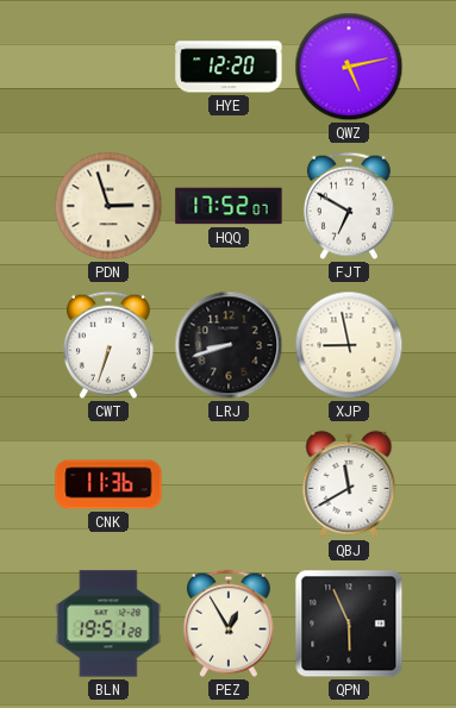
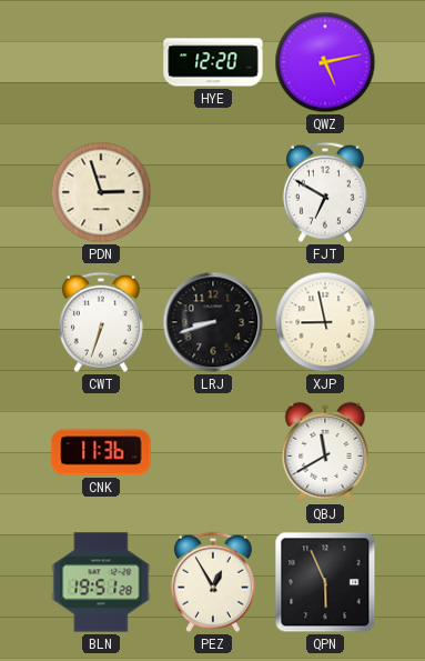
HQQ: 17:52 -> none (229, 206)
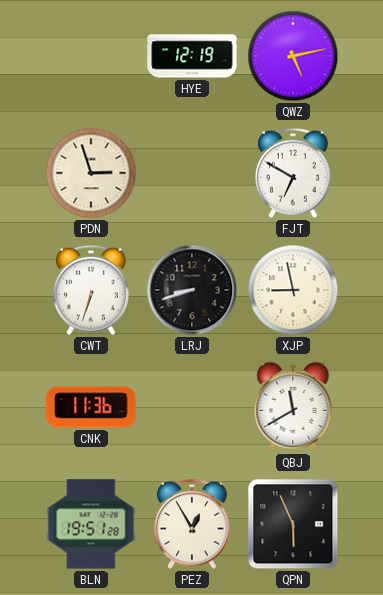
HYE: 12:20 -> 12:19 (192, 56)
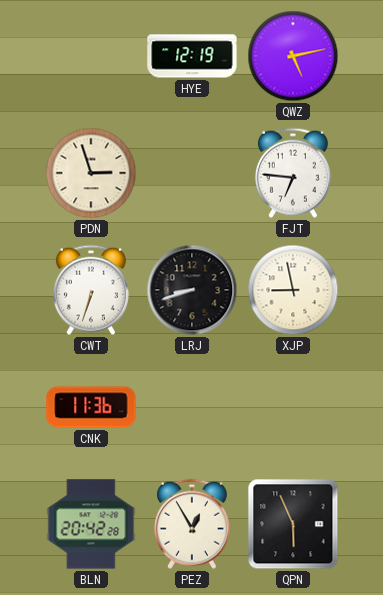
FJT: 6:50 -> 6:46 (293, 173)
QBJ: 11:40 -> none (293, 407)
BLN: 19:51 -> 20:42 (91, 524)
